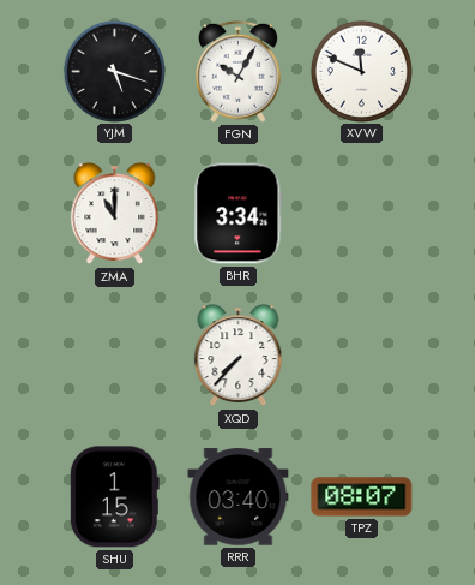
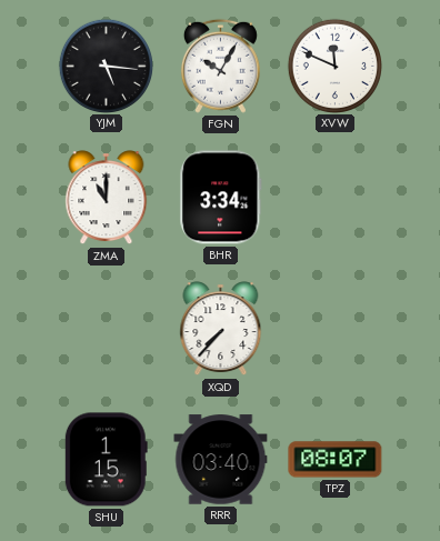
YJM: 5:18 -> 5:16 (106, 66)
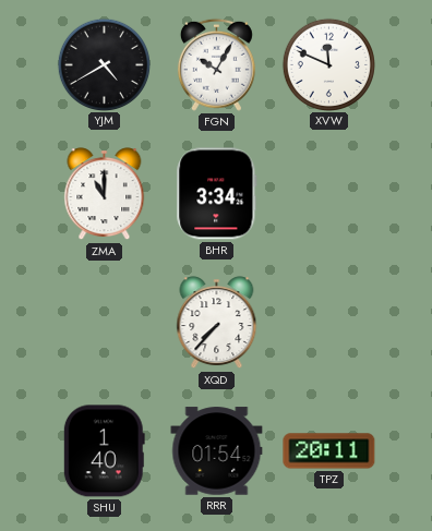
YJM: 5:16 -> 4:40 (104, 64)
SHU: 1:15 -> 1:40 (104, 451)
RRR: 03:40 -> 01:54 (217, 451)
TPZ: 08:07 -> 20:11 (329, 451)
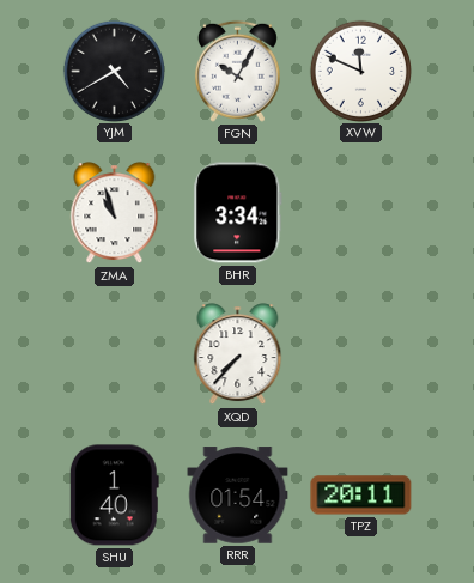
ZMA: 11:00 -> 10:57 (115, 213)
